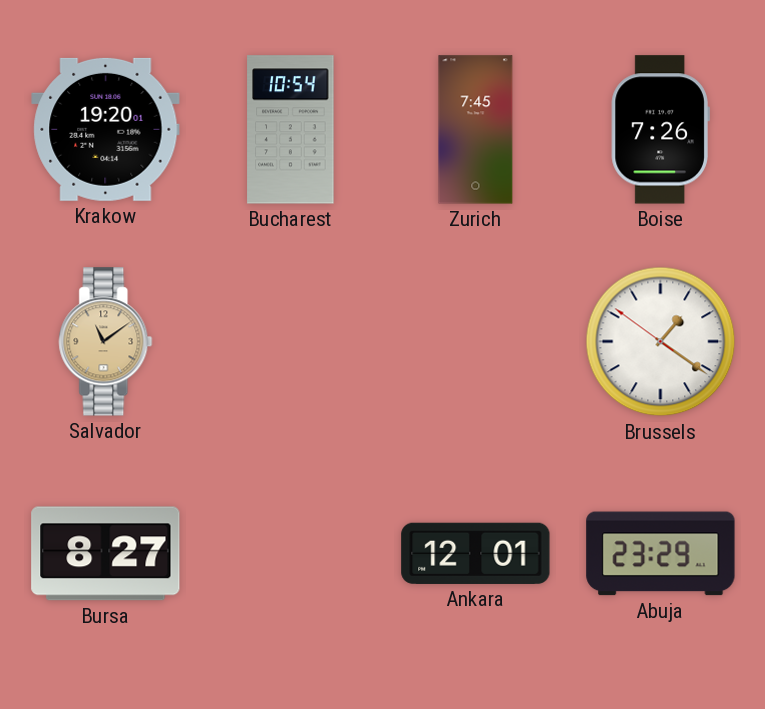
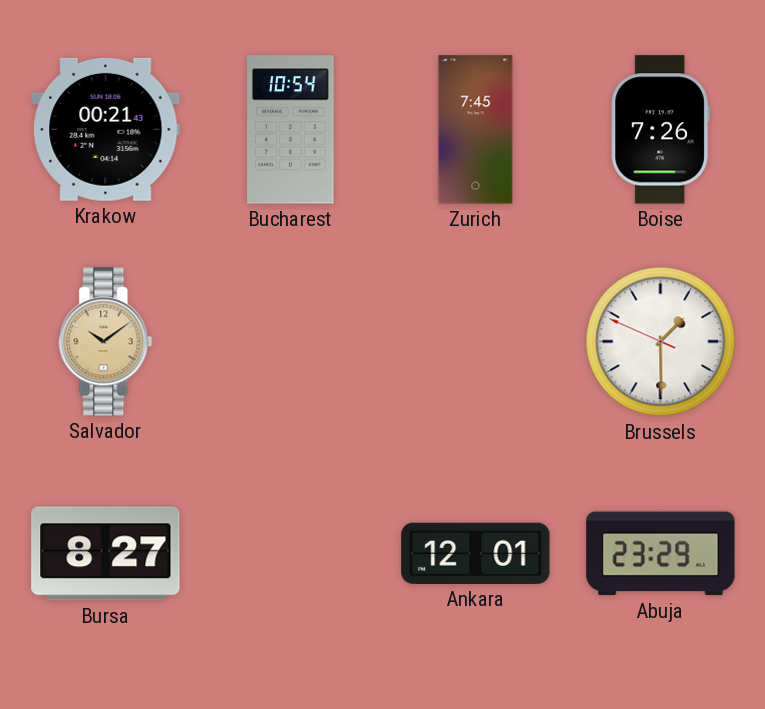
Krakow: 19:20 -> 00:21 (106, 129)
Salvador: 11:09 -> 10:09 (106, 342)
Brussels: 1:20 -> 1:29 (661, 342)
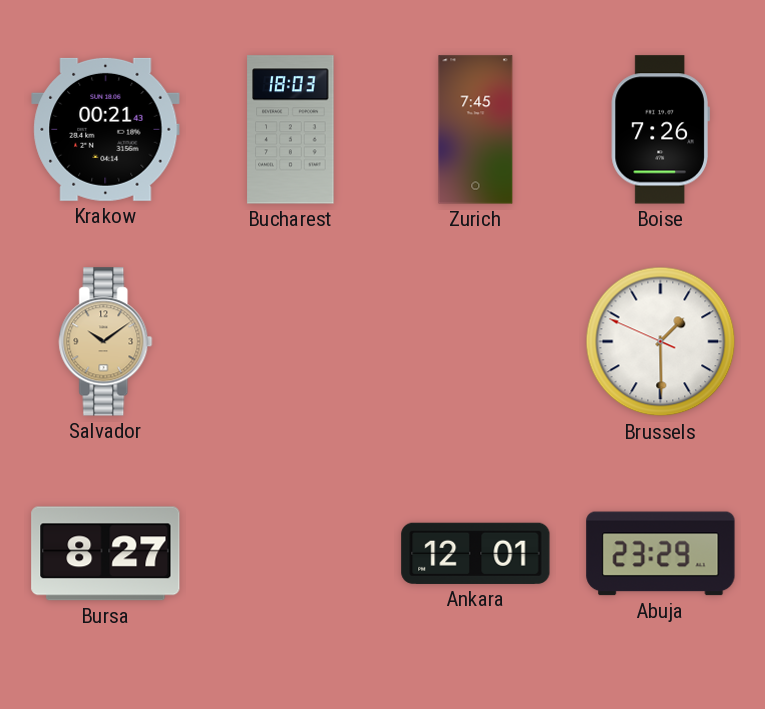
Bucharest: 10:54 -> 18:03 (291, 130)
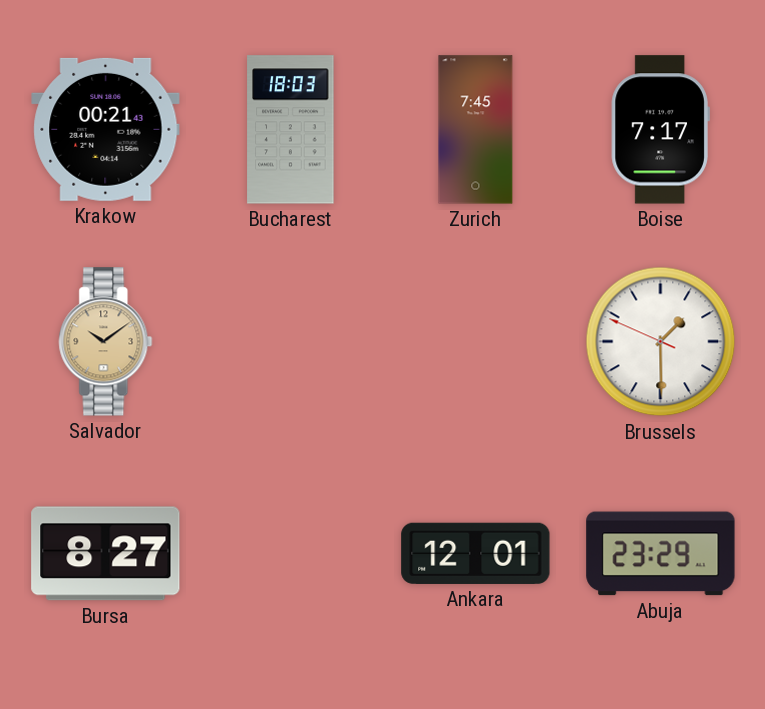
Boise: 7:26 -> 7:17 (660, 130)
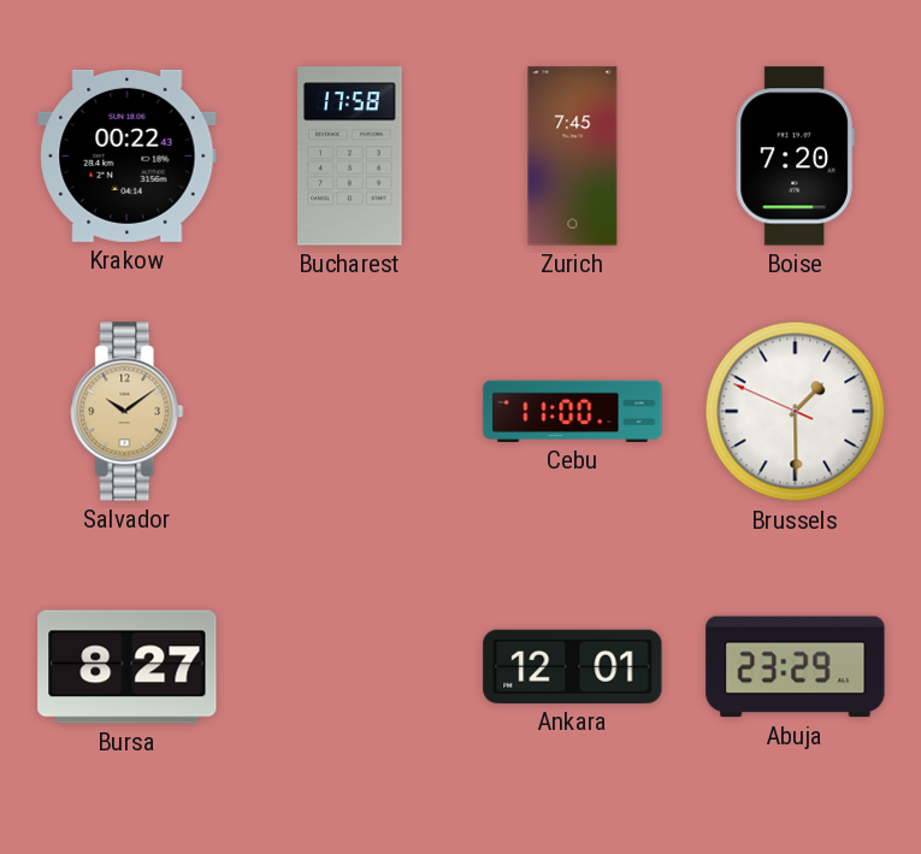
Krakow: 00:21 -> 00:22 (128, 155)
Bucharest: 18:03 -> 17:58 (350, 157)
Boise: 7:17 -> 7:20 (795, 157)
Cebu: none -> 11:00 (573, 411)
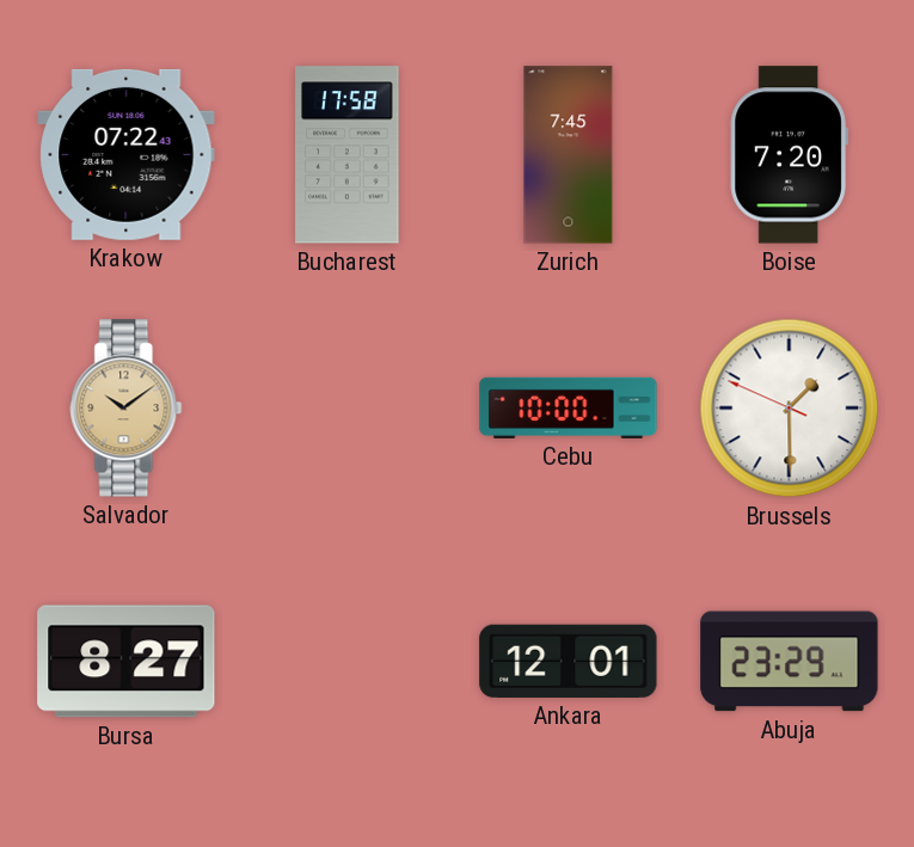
Krakow: 00:22 -> 07:22 (127, 154)
Cebu: 11:00 -> 10:00 (569, 407)
